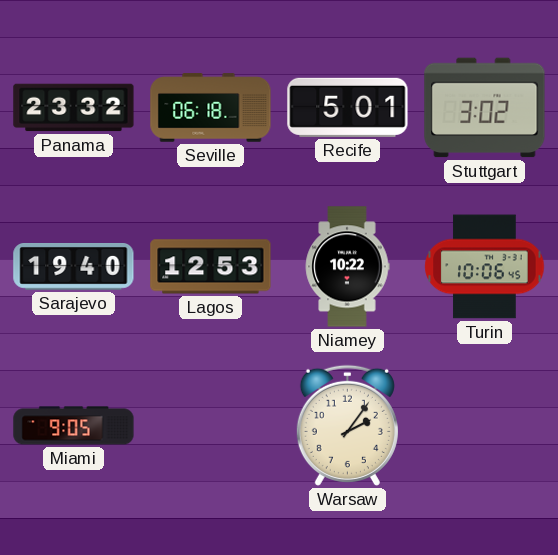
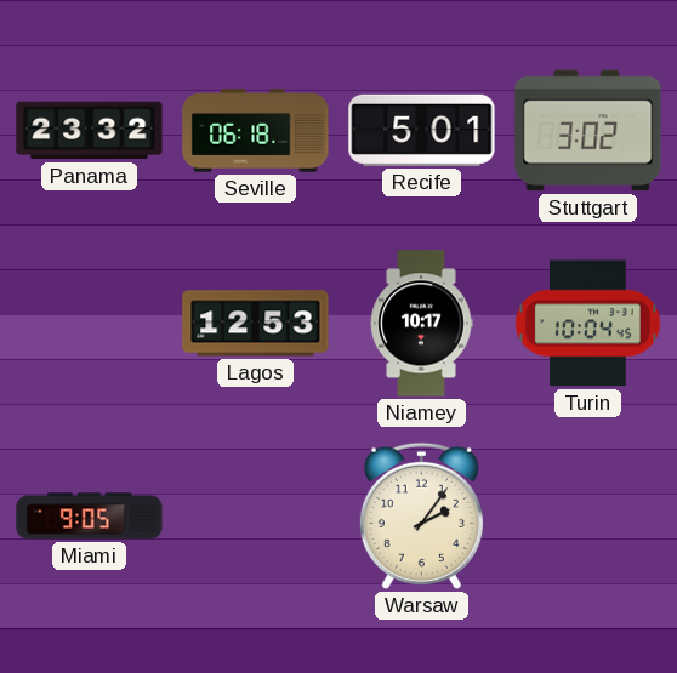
Sarajevo: 19:40 -> none (74, 267)
Niamey: 10:22 -> 10:17 (421, 324)
Turin: 10:06 -> 10:04 (588, 324)
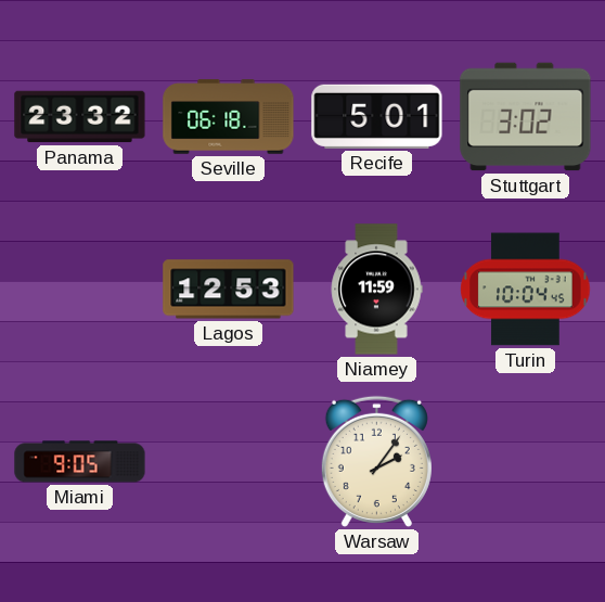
Niamey: 10:17 -> 11:59 (376, 290)
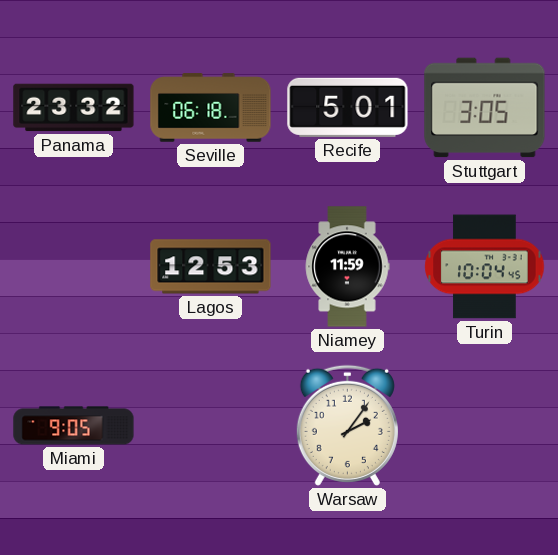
Stuttgart: 3:02 -> 3:05 (485, 108)
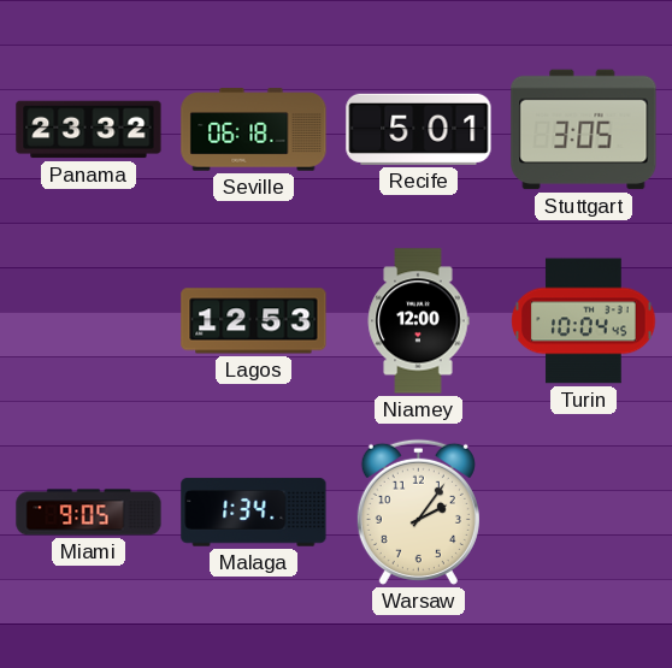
Niamey: 11:59 -> 12:00 (418, 321)
Malaga: none -> 1:34 (254, 513)
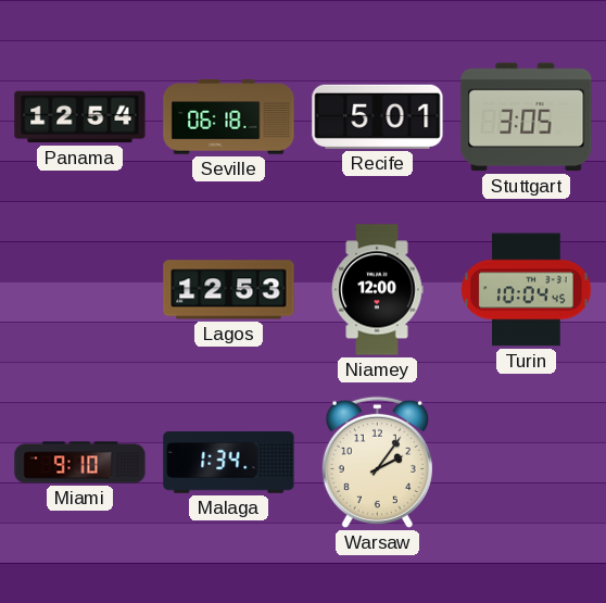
Panama: 23:32 -> 12:54 (80, 117)
Miami: 9:05 -> 9:10 (80, 463)
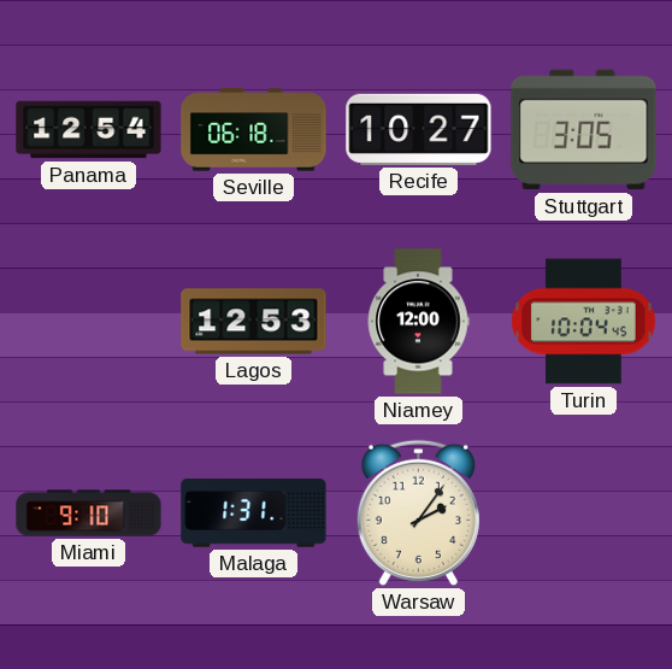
Recife: 5:01 -> 10:27 (419, 129)
Malaga: 1:34 -> 1:31 (254, 514)
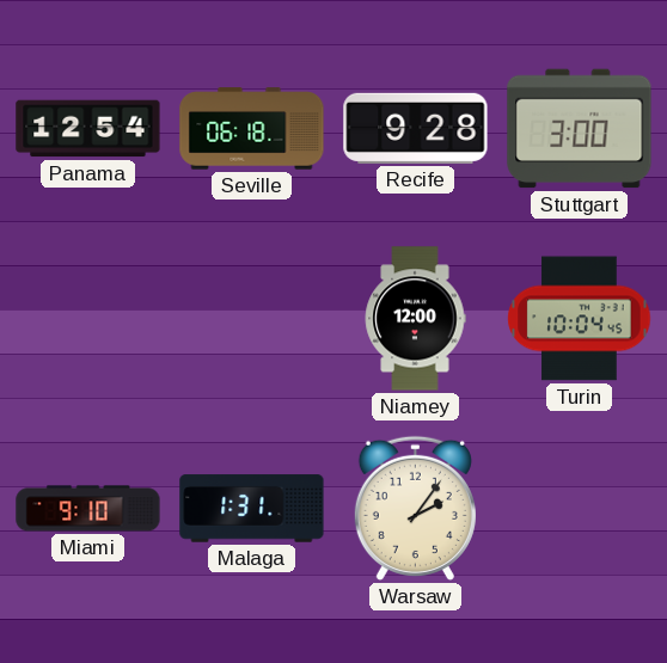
Recife: 10:27 -> 9:28 (416, 128)
Stuttgart: 3:05 -> 3:00 (580, 129)
Lagos: 12:53 -> none (254, 322)
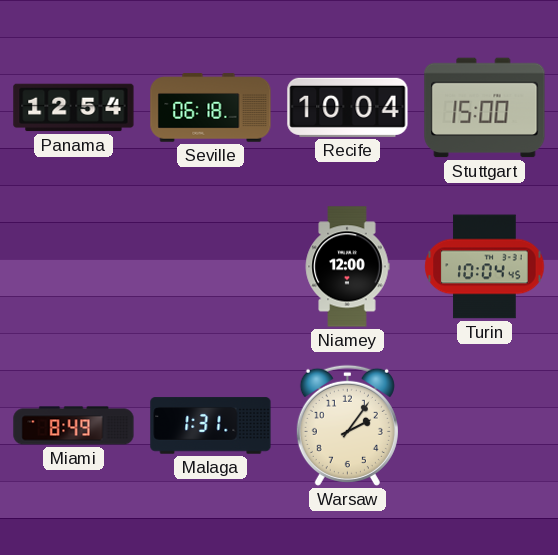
Recife: 9:28 -> 10:04 (348, 107)
Stuttgart: 3:00 -> 15:00 (485, 108)
Miami: 9:10 -> 8:49 (74, 426)
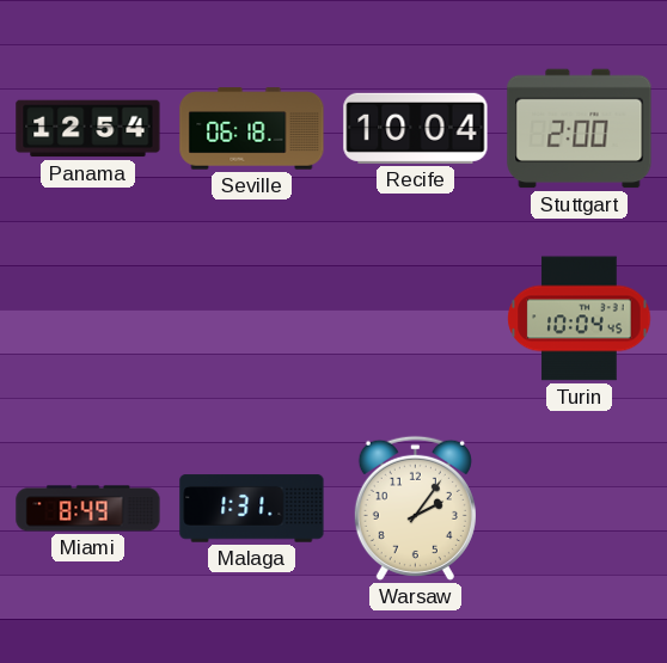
Stuttgart: 15:00 -> 2:00 (580, 129)
Niamey: 12:00 -> none (347, 267)
